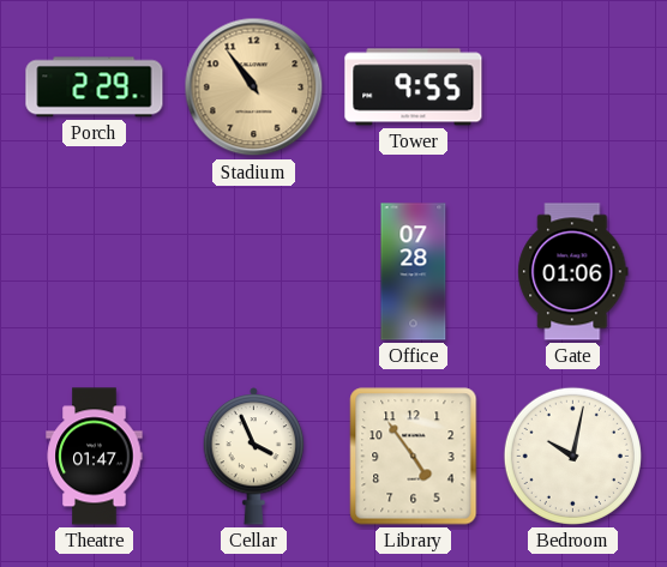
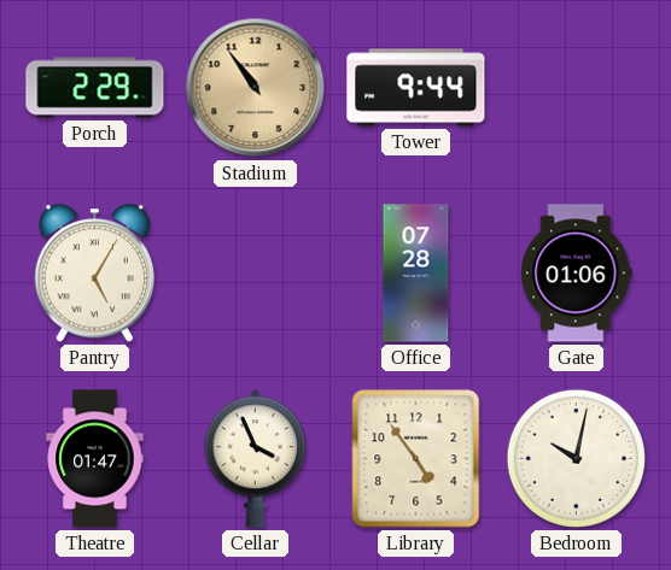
Tower: 9:55 -> 9:44 (416, 88)
Pantry: none -> 5:05 (94, 274)
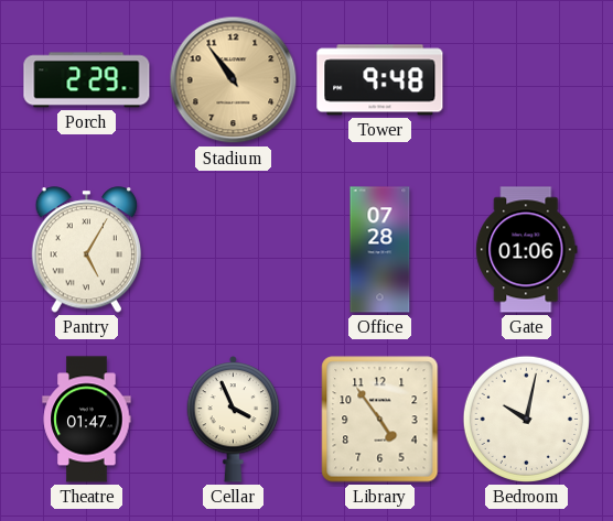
Tower: 9:44 -> 9:48 (380, 80)
